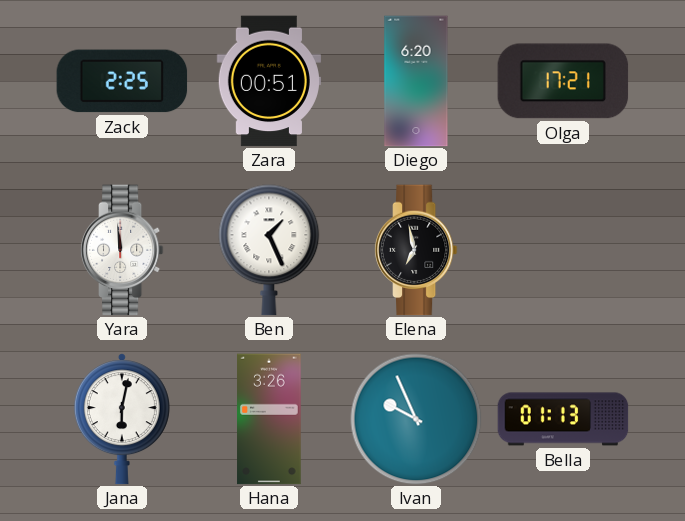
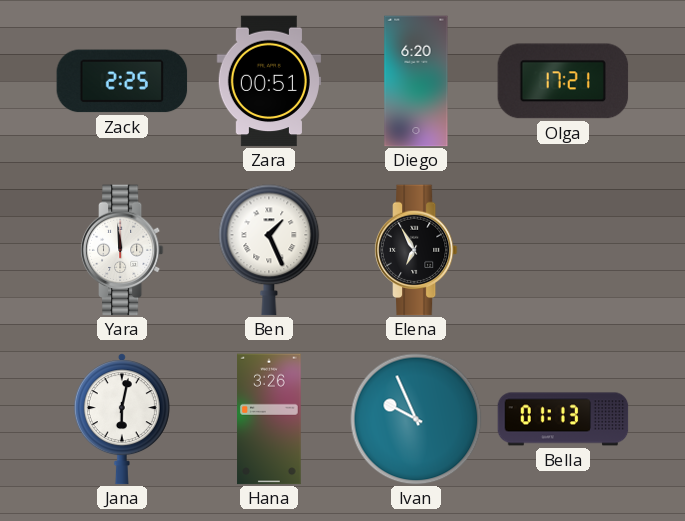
Elena: 6:58 -> 6:55 (416, 250)
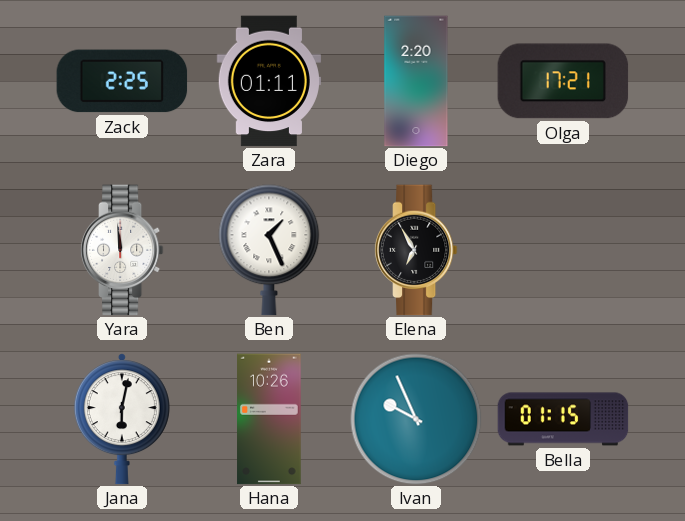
Zara: 00:51 -> 01:11 (269, 81)
Diego: 6:20 -> 2:20 (416, 81)
Hana: 3:26 -> 10:26 (269, 419)
Bella: 01:13 -> 01:15 (563, 419)
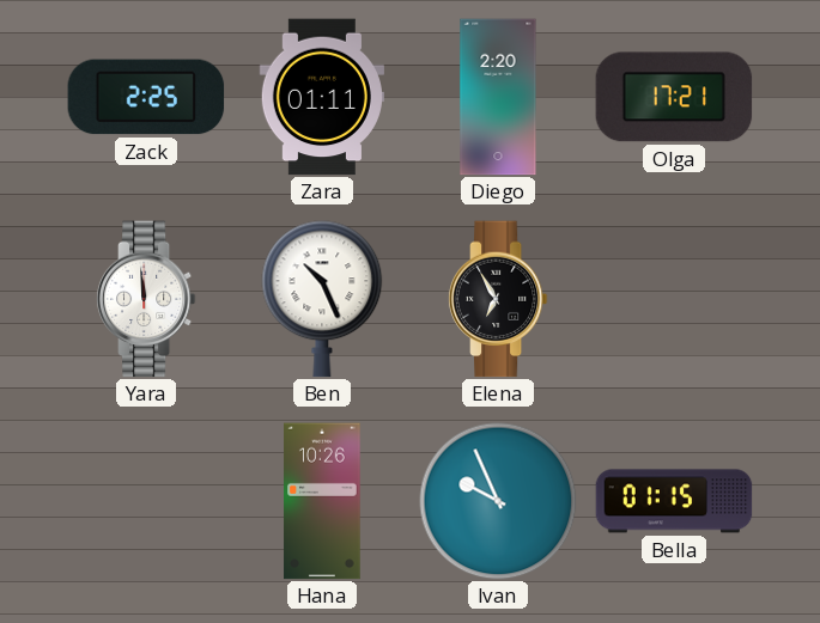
Ben: 1:26 -> 10:26 (322, 299)
Jana: 6:02 -> none (122, 419)
